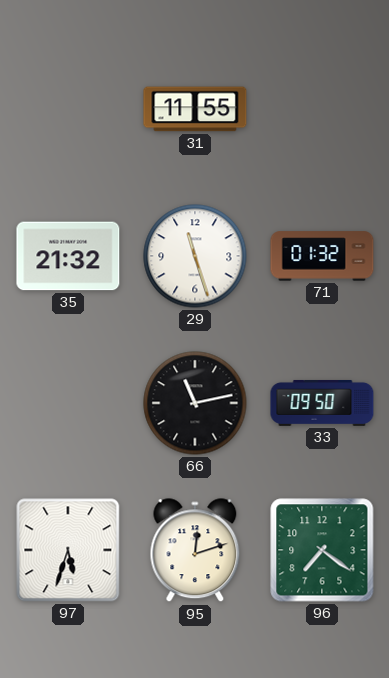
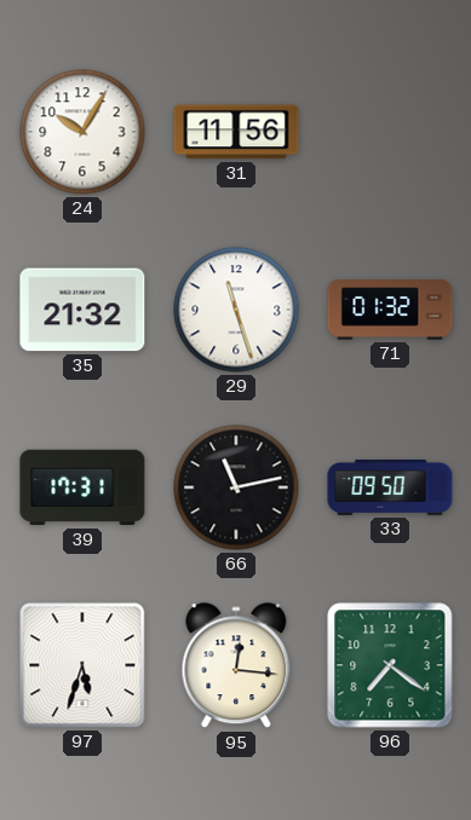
24: none -> 10:05 (82, 132)
31: 11:55 -> 11:56 (236, 132)
39: none -> 17:31 (82, 487)
95: 12:12 -> 12:16 (236, 666)
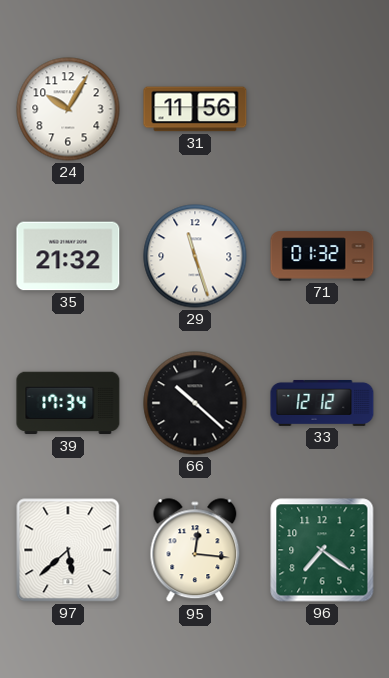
39: 17:31 -> 17:34 (68, 403)
66: 11:13 -> 10:22 (195, 403)
33: 09:50 -> 12:12 (322, 403)
97: 5:33 -> 5:38 (68, 550)
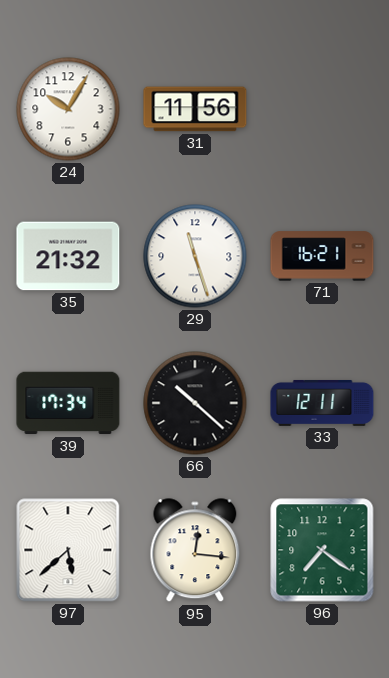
71: 01:32 -> 16:21 (322, 256)
33: 12:12 -> 12:11 (322, 403)
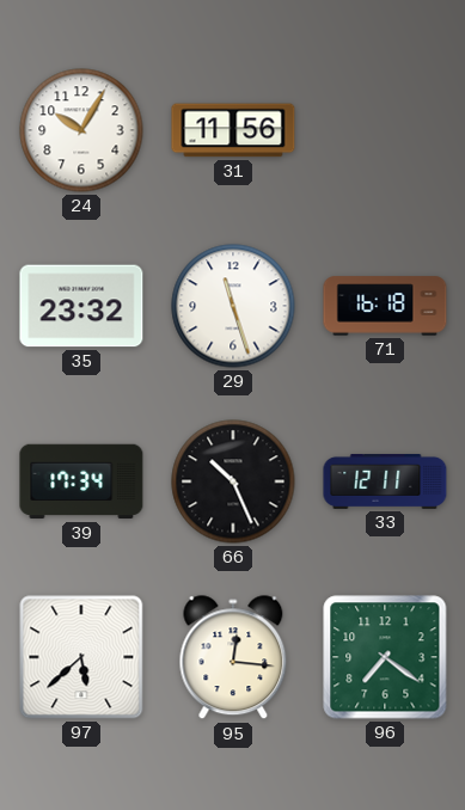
35: 21:32 -> 23:32 (81, 306)
71: 16:21 -> 16:18 (385, 306)
66: 10:22 -> 10:26 (233, 481)
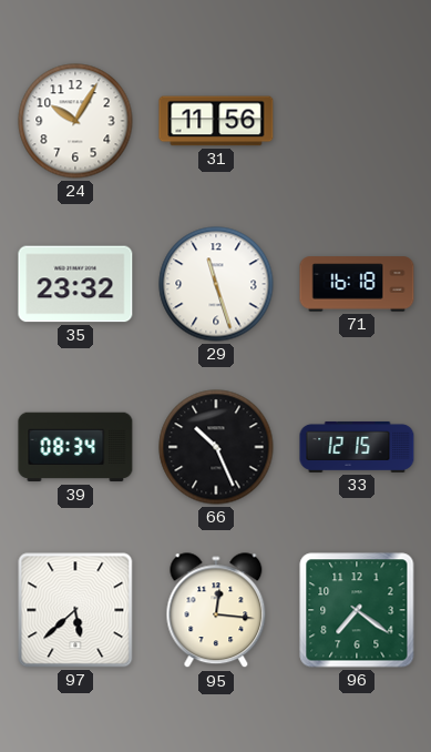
39: 17:34 -> 08:34 (75, 447)
33: 12:11 -> 12:15 (357, 447)
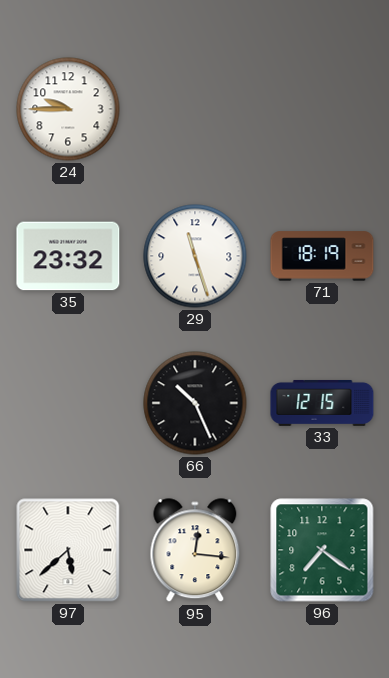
24: 10:05 -> 9:45 (68, 109)
31: 11:56 -> none (216, 121)
71: 16:18 -> 18:19 (322, 256)
39: 08:34 -> none (75, 447)
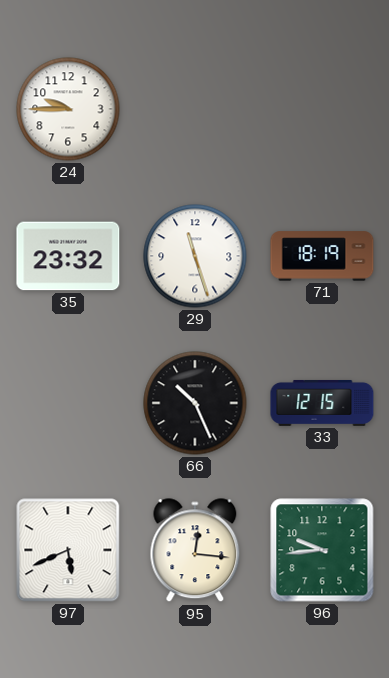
97: 5:38 -> 5:41 (68, 550)
96: 7:21 -> 9:44 (322, 550)
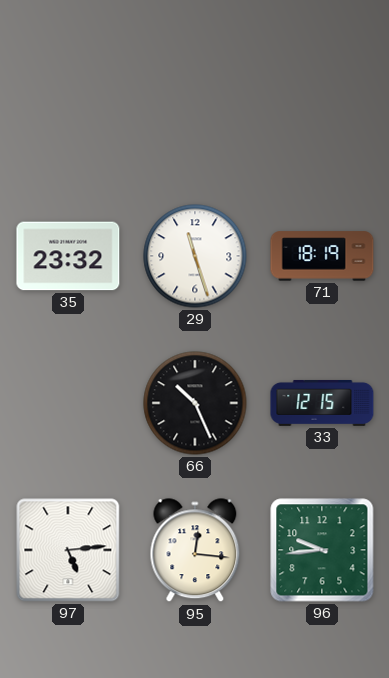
24: 9:45 -> none (68, 109)
97: 5:41 -> 5:14 (68, 550)
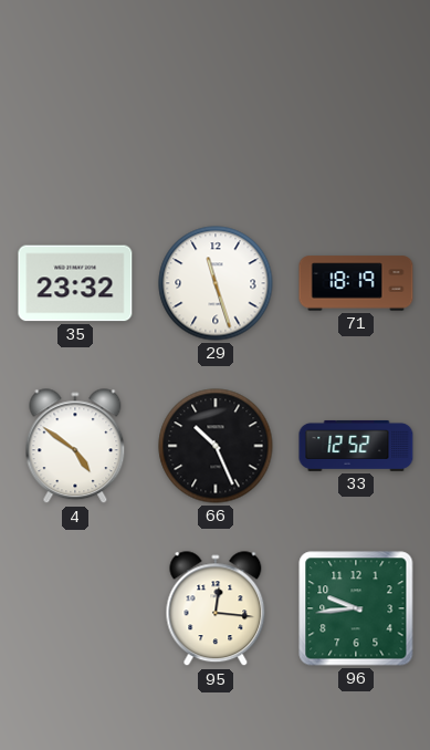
4: none -> 4:51 (75, 447)
33: 12:15 -> 12:52 (356, 446)
97: 5:14 -> none (68, 550)
